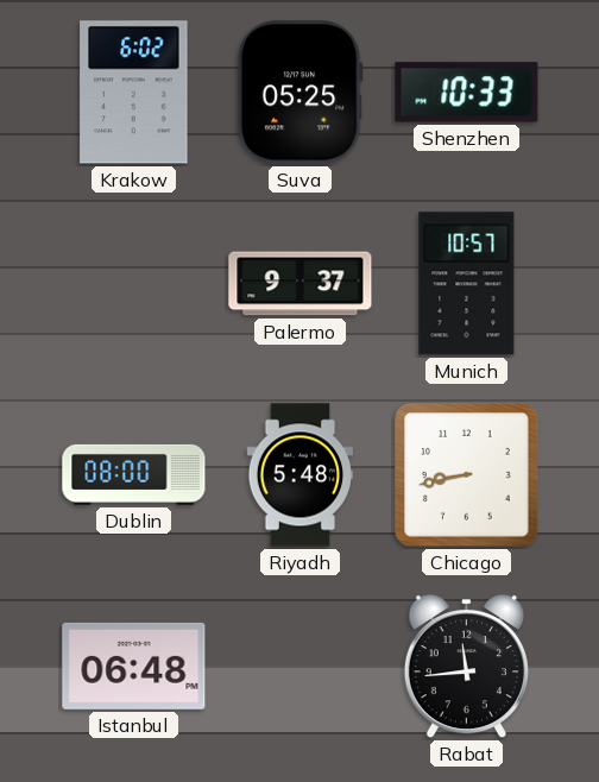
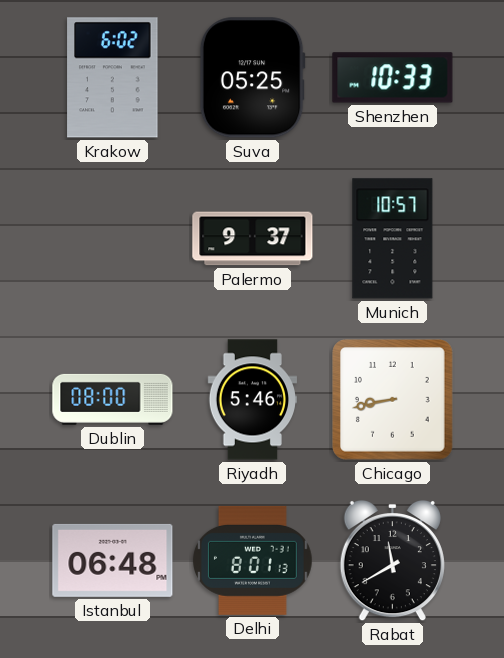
Riyadh: 5:48 -> 5:46 (252, 400)
Delhi: none -> 8:01 (252, 560)
Rabat: 11:44 -> 11:40 (392, 561)
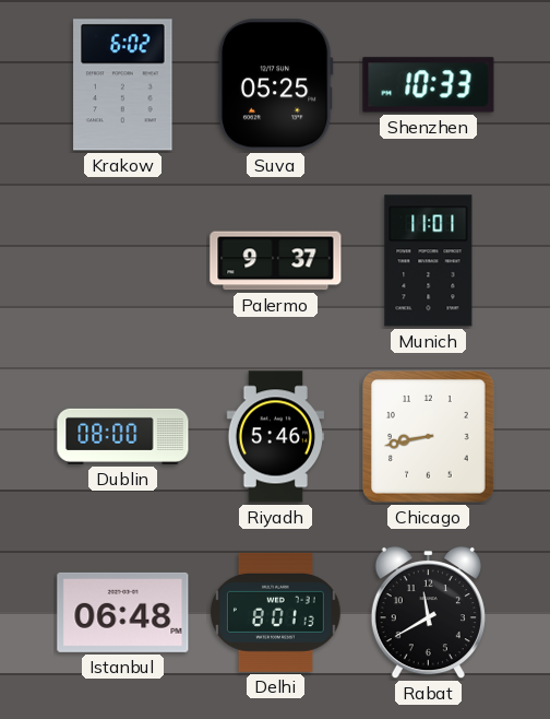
Munich: 10:57 -> 11:01 (429, 261)
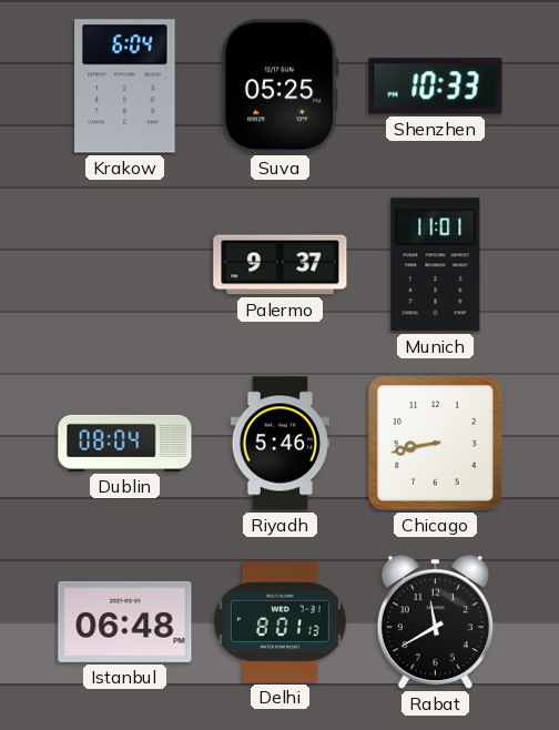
Krakow: 6:02 -> 6:04 (125, 87)
Dublin: 08:00 -> 08:04 (125, 443)
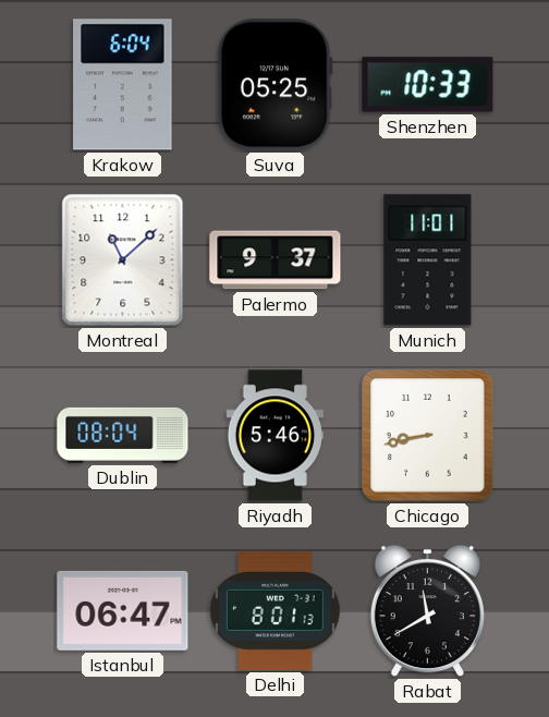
Montreal: none -> 11:08 (123, 260)
Istanbul: 06:48 -> 06:47 (123, 610)
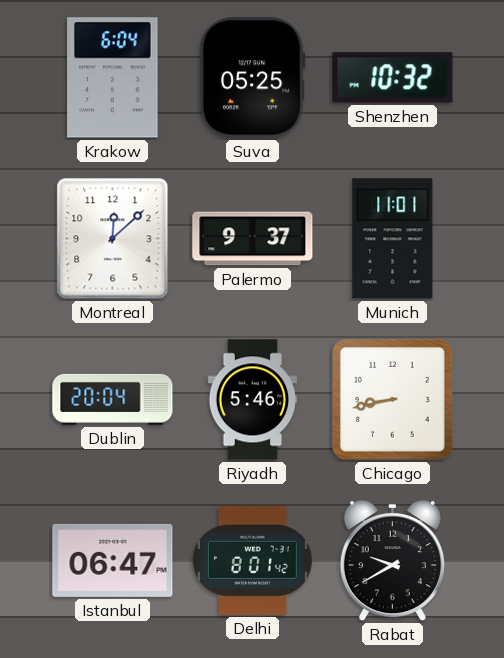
Shenzhen: 10:33 -> 10:32 (393, 78)
Montreal: 11:08 -> 12:08 (113, 239)
Dublin: 08:04 -> 20:04 (113, 399)
Delhi: 8:01:13 -> 8:01:42 (252, 560)
Rabat: 11:40 -> 9:40 (392, 561)
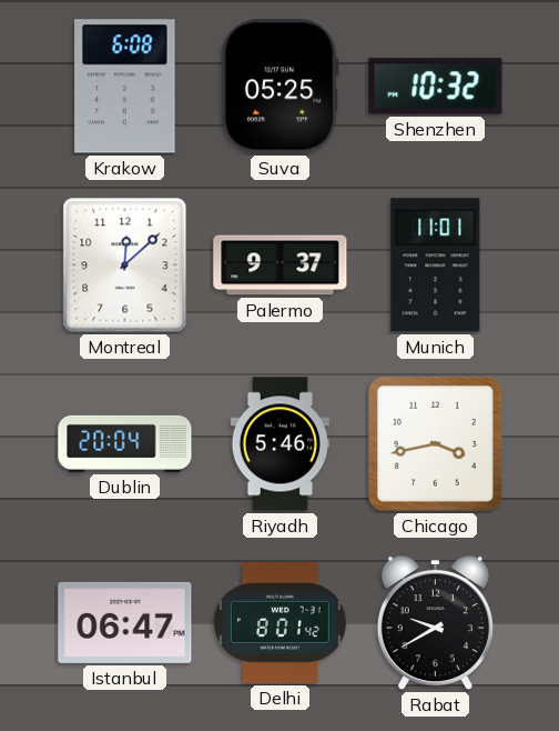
Krakow: 6:04 -> 6:08 (125, 87)
Chicago: 8:43 -> 3:43 (436, 444)
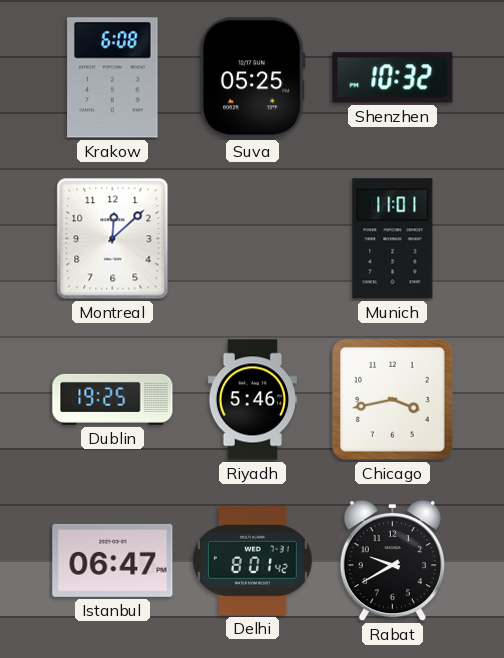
Palermo: 9:37 -> none (281, 266)
Dublin: 20:04 -> 19:25 (113, 399)
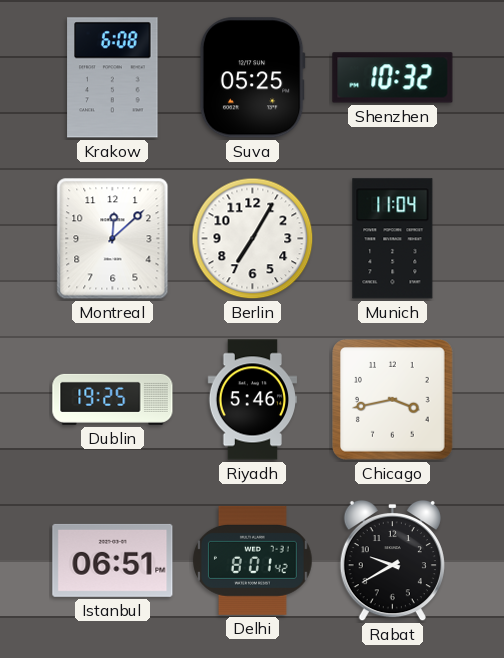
Berlin: none -> 7:05 (253, 239)
Munich: 11:01 -> 11:04 (393, 239)
Istanbul: 06:47 -> 06:51 (113, 560)
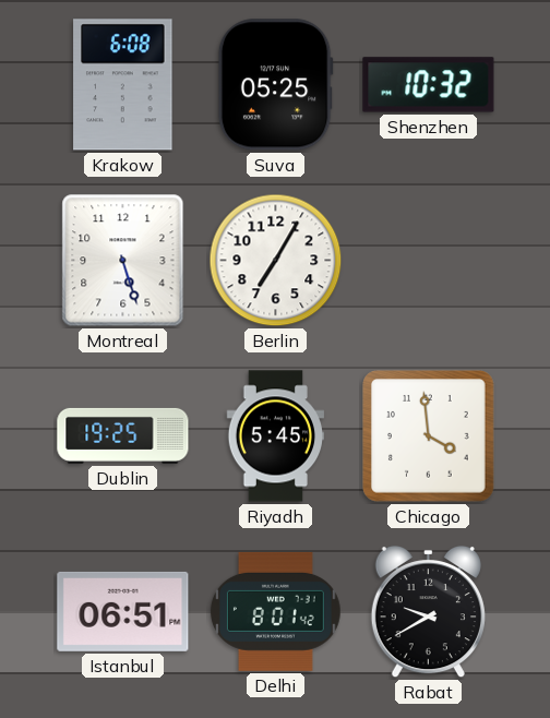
Montreal: 12:08 -> 5:27 (123, 261)
Munich: 11:04 -> none (393, 239)
Riyadh: 5:46 -> 5:45 (275, 436)
Chicago: 3:43 -> 3:59 (429, 436)
